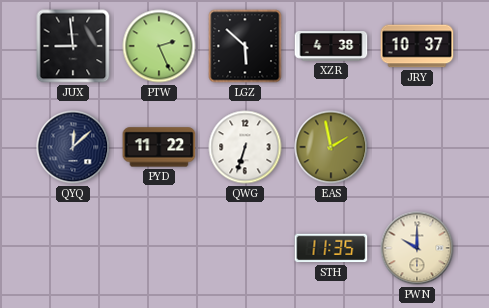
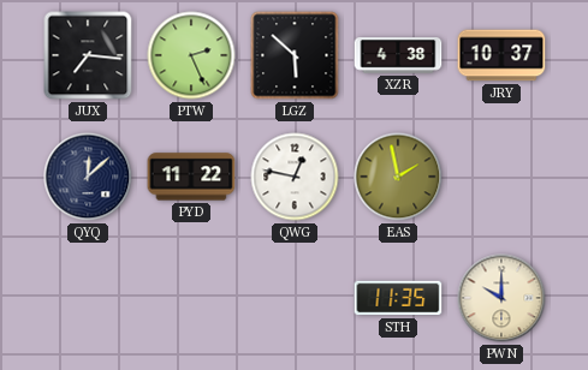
JUX: 8:59 -> 7:16 (88, 55)
QWG: 6:33 -> 12:47 (295, 177)
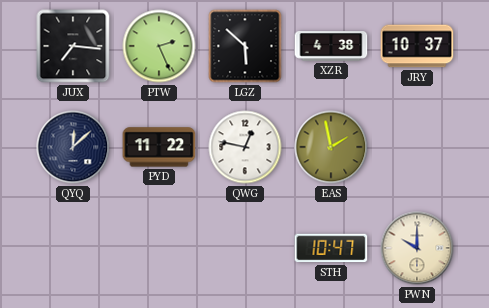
STH: 11:35 -> 10:47 (331, 248)
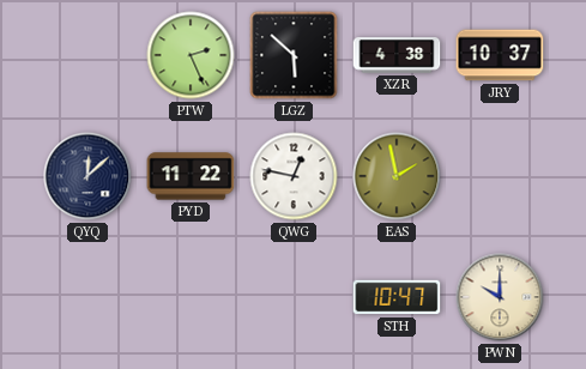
JUX: 7:16 -> none (73, 46)
